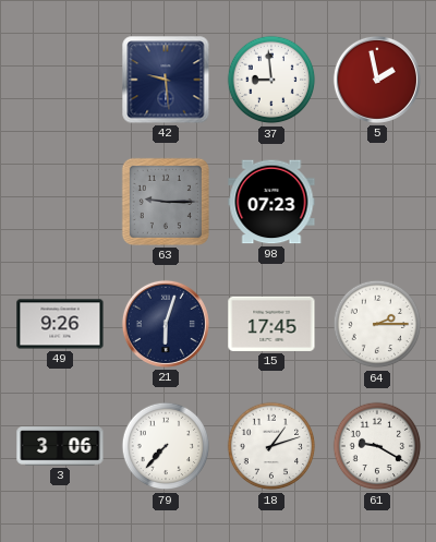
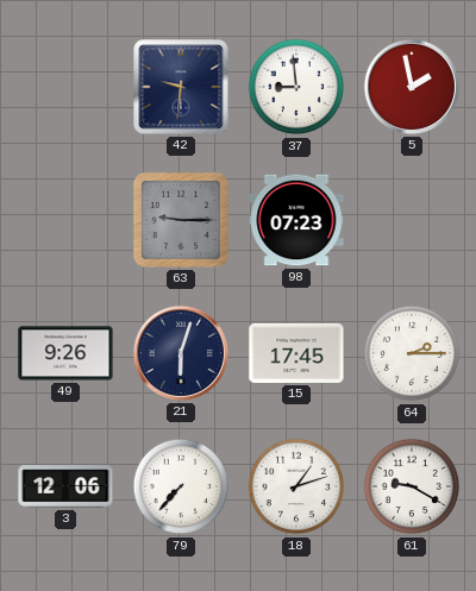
42: 9:29 -> 9:31 (181, 87)
3: 3:06 -> 12:06 (65, 486)
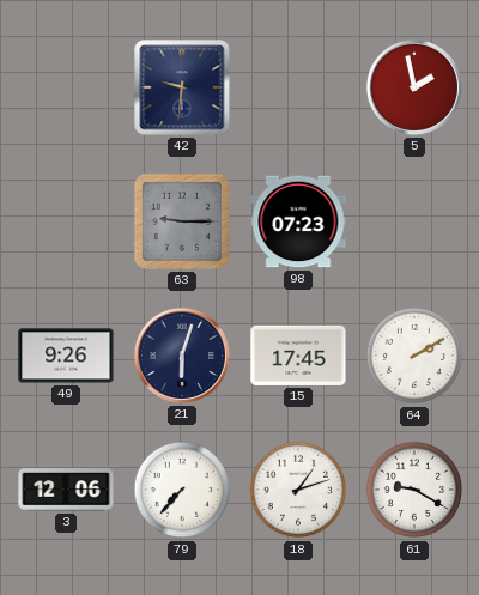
37: 8:59 -> none (296, 87)
64: 2:15 -> 2:10 (414, 356)
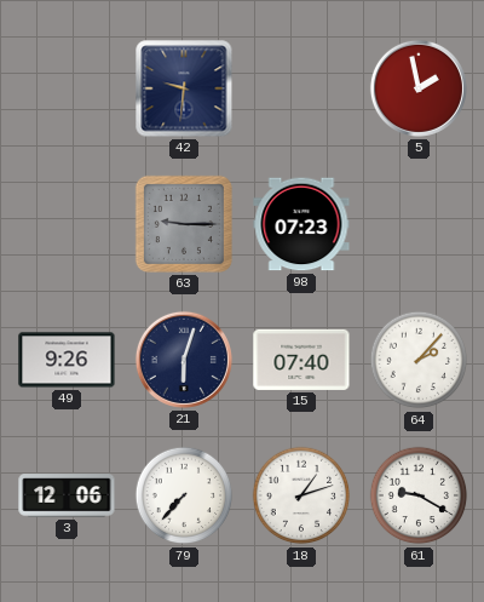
15: 17:45 -> 07:40 (301, 360)
64: 2:10 -> 2:07 (419, 360)
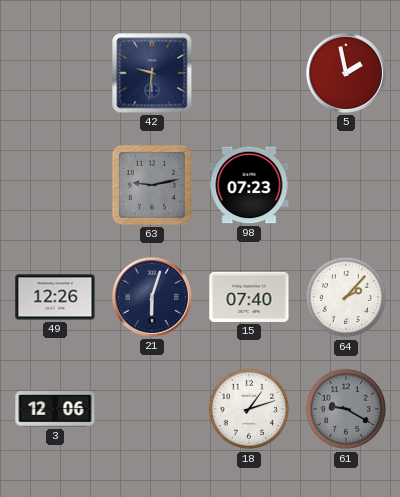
63: 9:15 -> 9:13 (152, 185)
49: 9:26 -> 12:26 (55, 297)
79: 7:37 -> none (184, 495)
61 dial: white -> grey (346, 409)
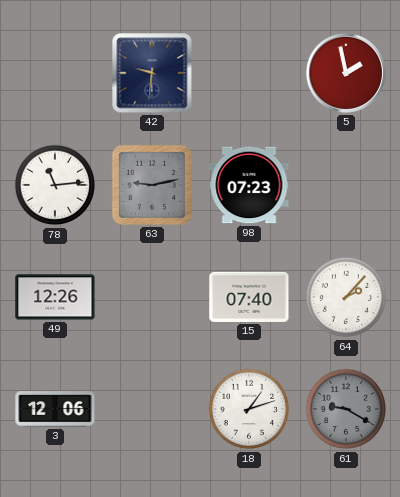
78: none -> 11:14 (55, 185)
21: 6:03 -> none (152, 297)
